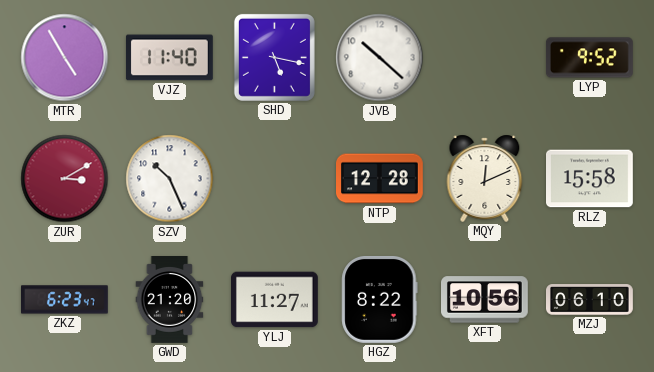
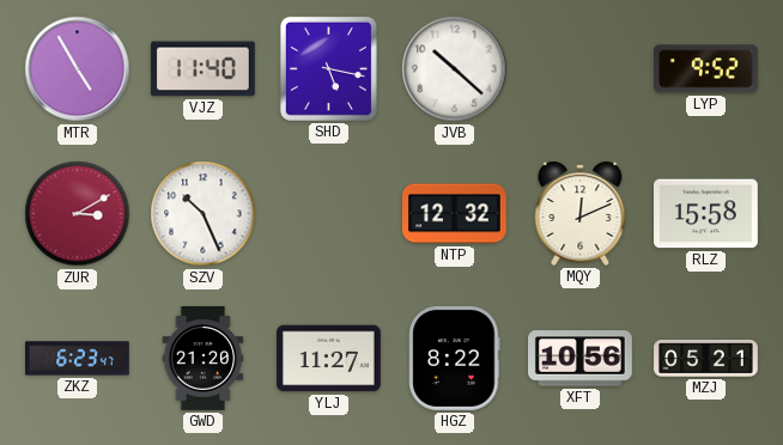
NTP: 12:28 -> 12:32 (455, 214)
MZJ: 06:10 -> 05:21 (706, 359)
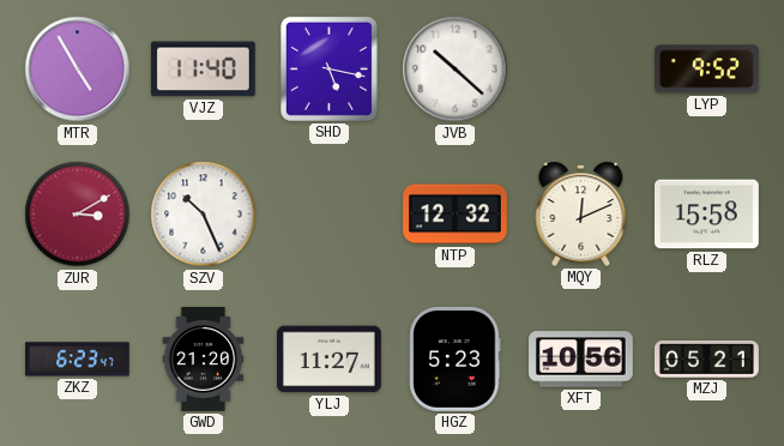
HGZ: 8:22 -> 5:23 (456, 360)
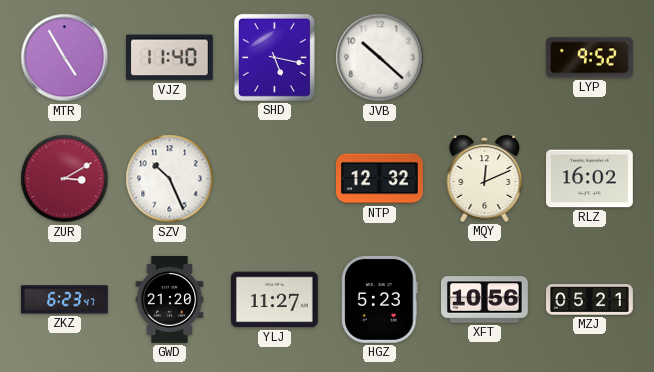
RLZ: 15:58 -> 16:02 (590, 179)
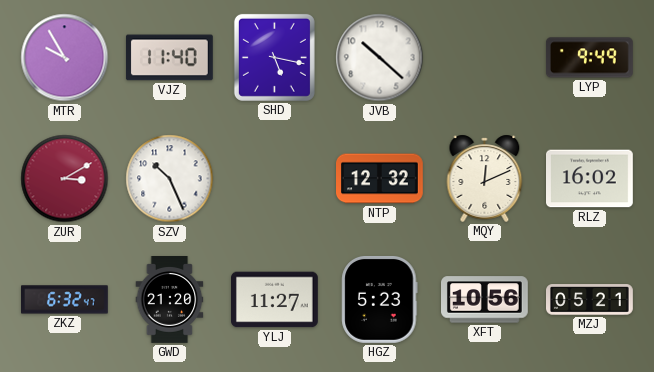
MTR: 4:55 -> 9:55 (65, 58)
LYP: 9:52 -> 9:49 (589, 58)
ZKZ: 6:23 -> 6:32 (65, 300)
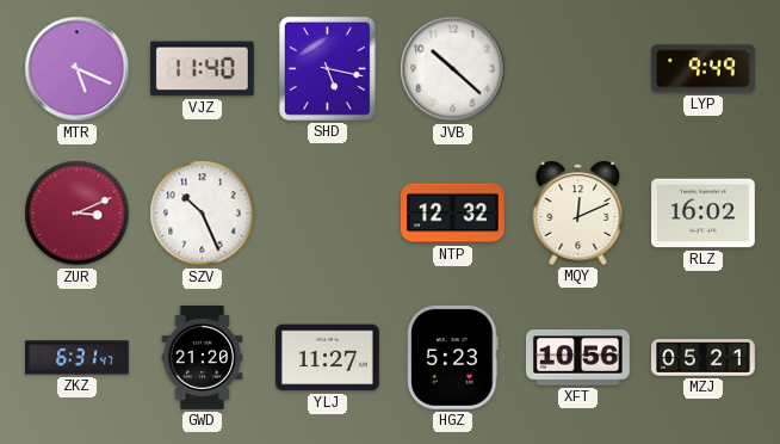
MTR: 9:55 -> 5:19 (78, 69)
ZUR: 3:10 -> 3:11 (78, 214)
ZKZ: 6:32 -> 6:31 (78, 358)
